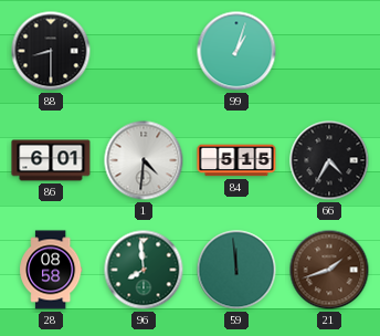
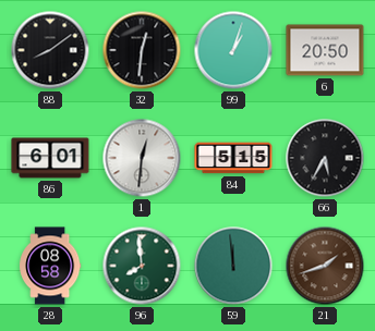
88: 8:30 -> 8:09 (50, 50)
32: none -> 12:31 (142, 50)
6: none -> 20:50 (325, 50)
1: 4:31 -> 12:31 (142, 158)
66: 4:35 -> 5:35 (325, 158)
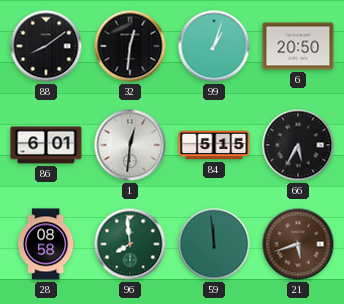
21: 1:42 -> 5:42 (298, 244)
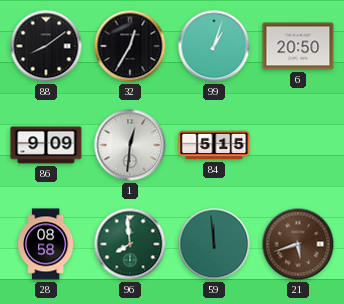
32: 12:31 -> 12:35 (130, 46)
86: 6:01 -> 9:09 (46, 145)
66: 5:35 -> none (298, 145)
